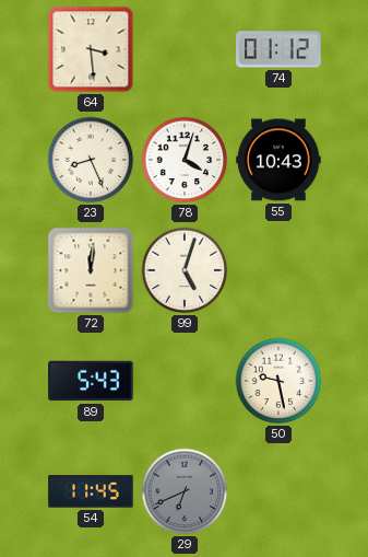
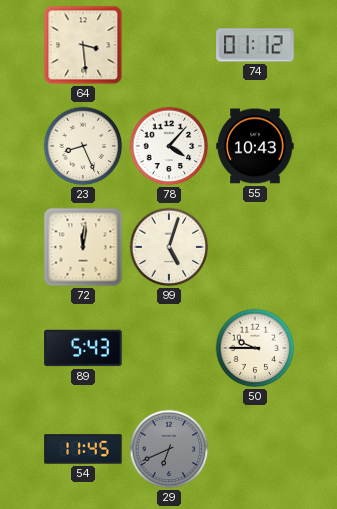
78: 4:03 -> 4:07 (169, 146)
50: 9:28 -> 9:45 (255, 348)
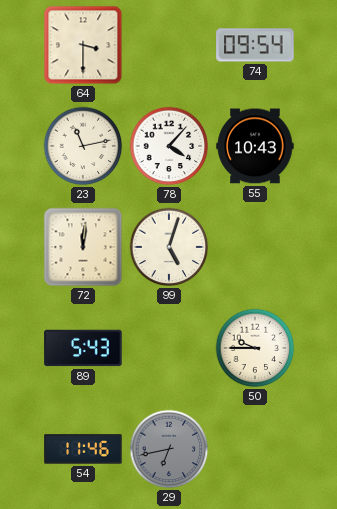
64: 3:29 -> 3:30 (83, 45)
74: 01:12 -> 09:54 (255, 45)
23: 8:26 -> 11:13 (83, 146)
54: 11:45 -> 11:46 (83, 449)
29: 6:41 -> 6:43 (169, 449)
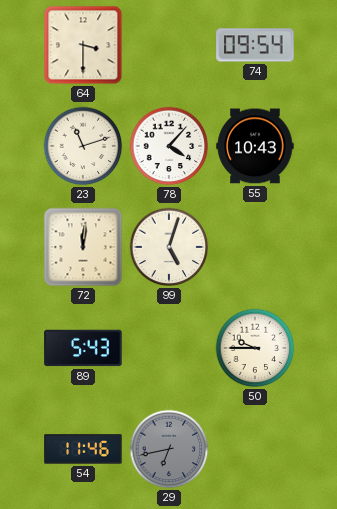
23: 11:13 -> 11:12 (83, 146)
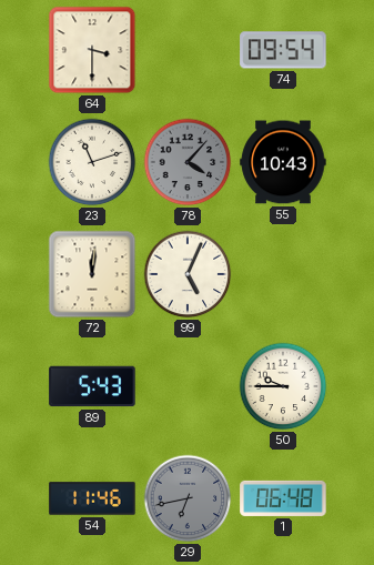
78 dial: white -> grey (188, 162)
99: 5:03 -> 5:04 (188, 274)
1: none -> 06:48 (283, 498)
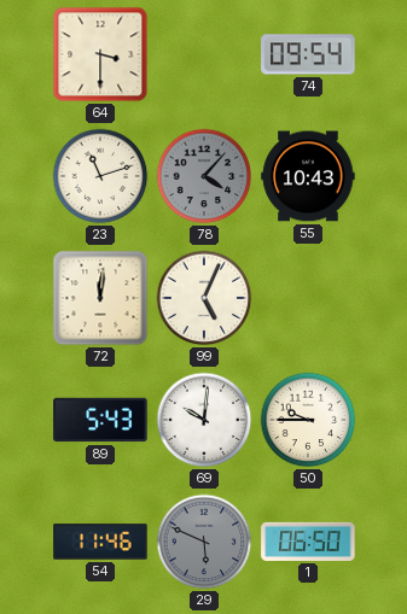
69: none -> 10:01 (204, 420)
29: 6:43 -> 5:49 (204, 542)
1: 06:48 -> 06:50 (308, 542)
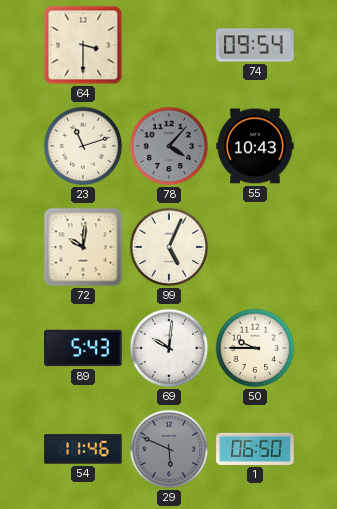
72: 12:01 -> 10:01 (83, 247)
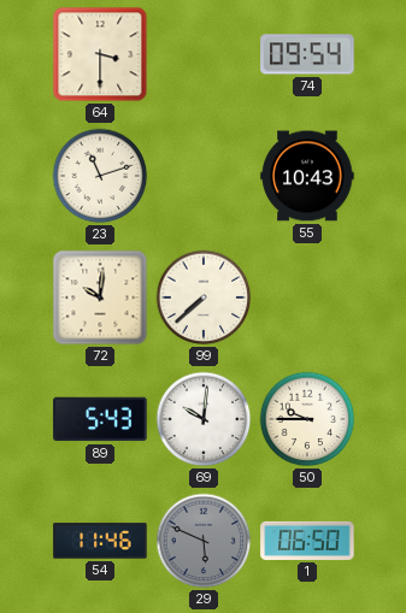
78: 4:07 -> none (169, 146)
99: 5:04 -> 7:38 (204, 297)
